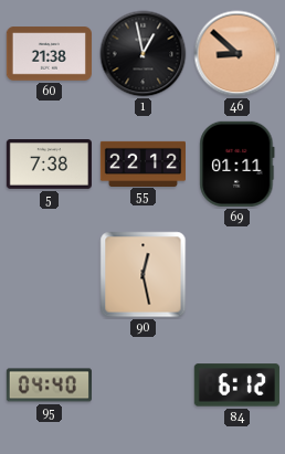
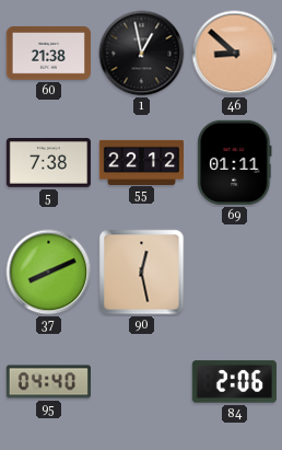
37: none -> 8:11 (49, 273)
84: 6:12 -> 2:06 (234, 382)
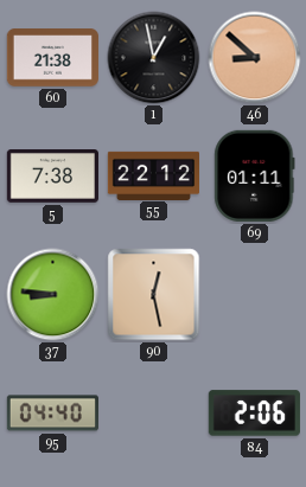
37: 8:11 -> 8:46 (53, 295)
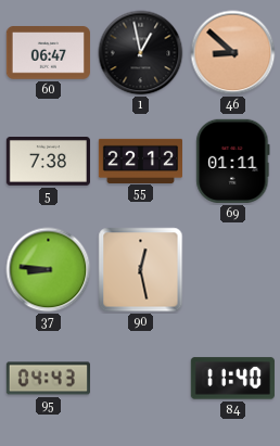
60: 21:38 -> 06:47 (48, 53)
95: 04:40 -> 04:43 (48, 379)
84: 2:06 -> 11:40 (232, 379)
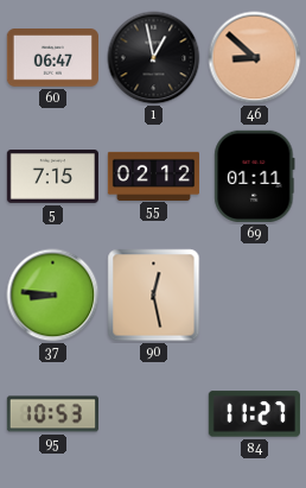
5: 7:38 -> 7:15 (52, 177)
55: 22:12 -> 02:12 (153, 176)
95: 04:43 -> 10:53 (52, 414)
84: 11:40 -> 11:27 (254, 414)
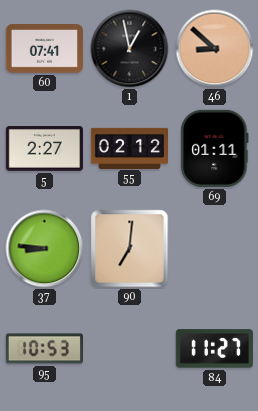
60: 06:47 -> 07:41 (44, 49)
5: 7:15 -> 2:27 (44, 149)
90: 12:28 -> 7:01 (130, 249)
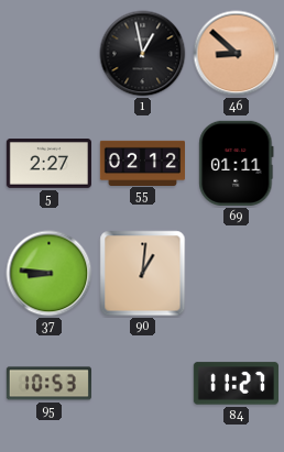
60: 07:41 -> none (44, 49)
90: 7:01 -> 1:01 (143, 274)
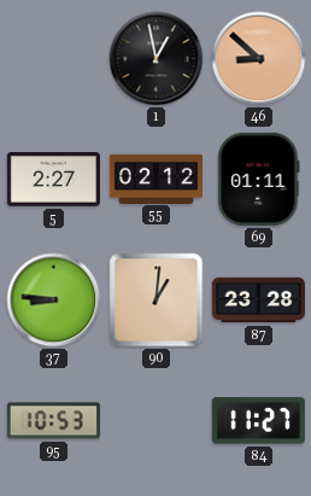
87: none -> 23:28 (258, 300)
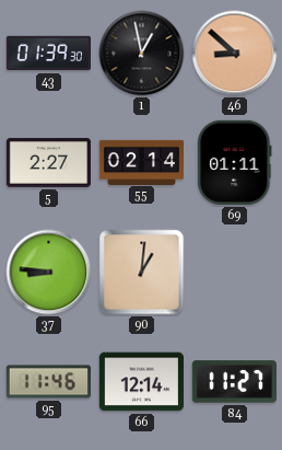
43: none -> 01:39 (48, 54)
55: 02:12 -> 02:14 (141, 162)
87: 23:28 -> none (258, 300)
95: 10:53 -> 11:46 (48, 382)
66: none -> 12:14 (141, 382)
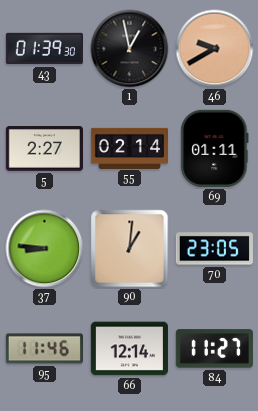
46: 8:52 -> 9:40 (215, 49)
70: none -> 23:05 (214, 249)
